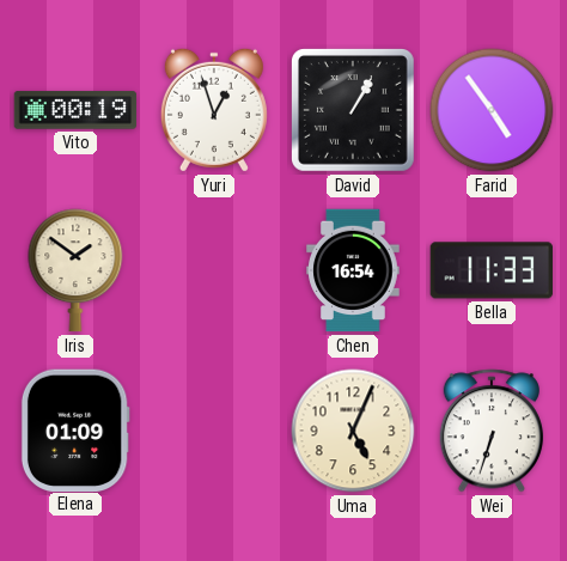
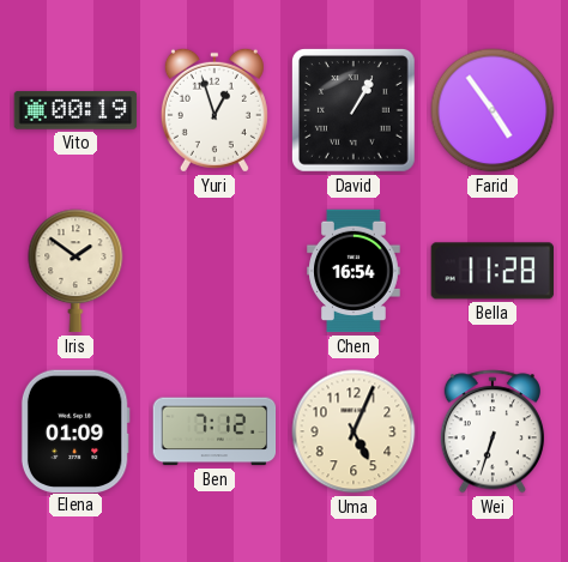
Bella: 11:33 -> 11:28 (491, 271)
Ben: none -> 7:12 (214, 431)
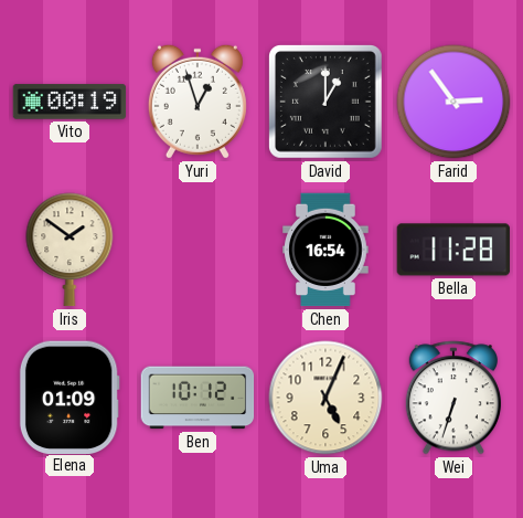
David: 1:05 -> 1:00 (325, 102)
Farid: 4:54 -> 2:54 (453, 102)
Ben: 7:12 -> 10:12 (198, 398)
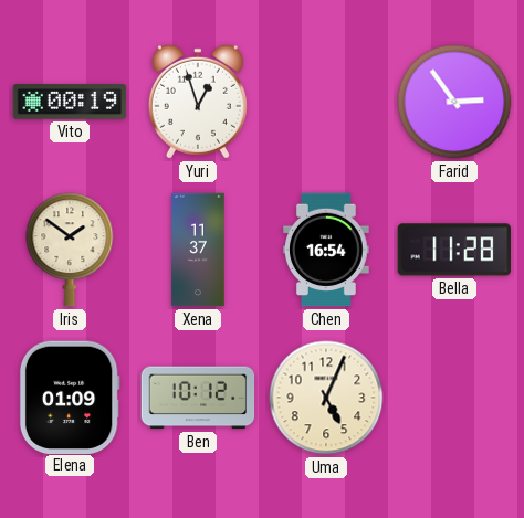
David: 1:00 -> none (325, 102)
Xena: none -> 11:37 (198, 250)
Wei: 6:33 -> none (453, 398)
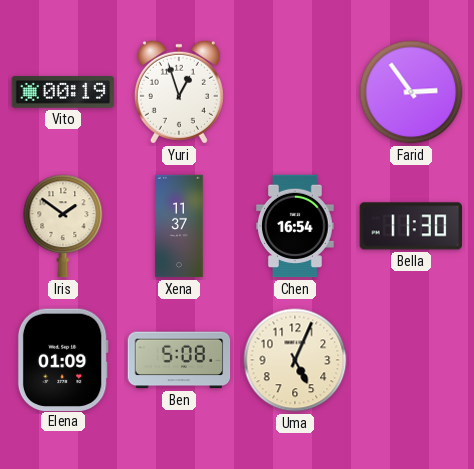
Bella: 11:28 -> 11:30 (410, 226)
Ben: 10:12 -> 5:08 (179, 360)
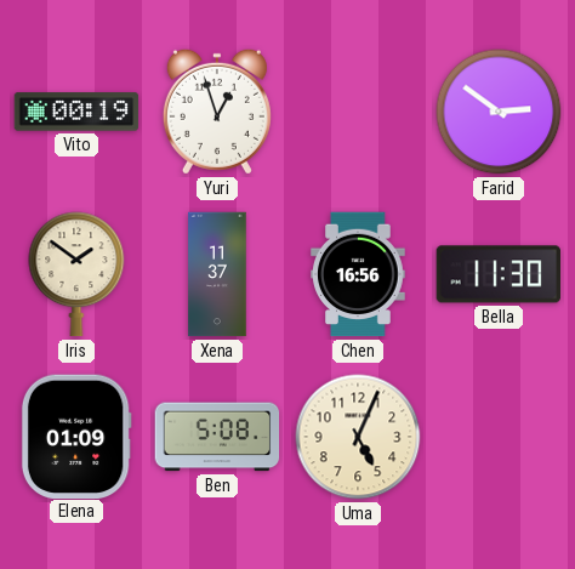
Farid: 2:54 -> 2:51 (499, 112)
Chen: 16:54 -> 16:56 (358, 274)
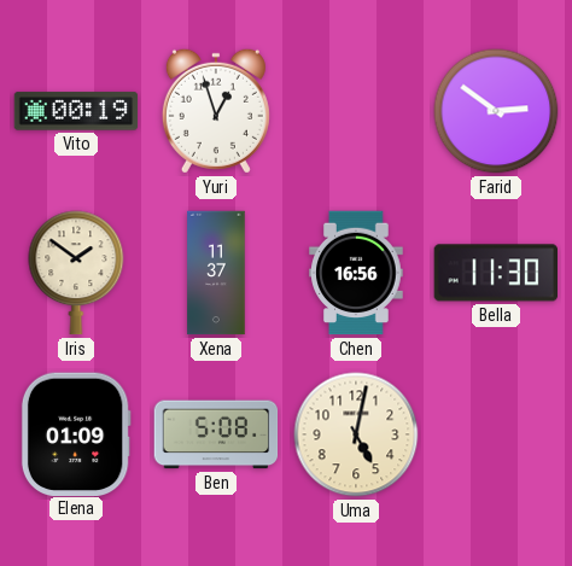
Uma: 5:04 -> 5:02 (356, 434)
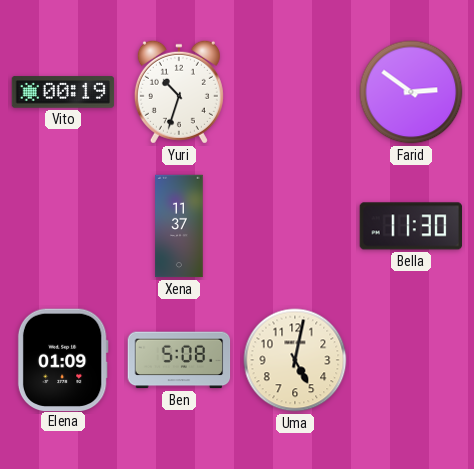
Yuri: 12:57 -> 10:33 (179, 92)
Iris: 1:51 -> none (76, 273)
Chen: 16:56 -> none (356, 273)
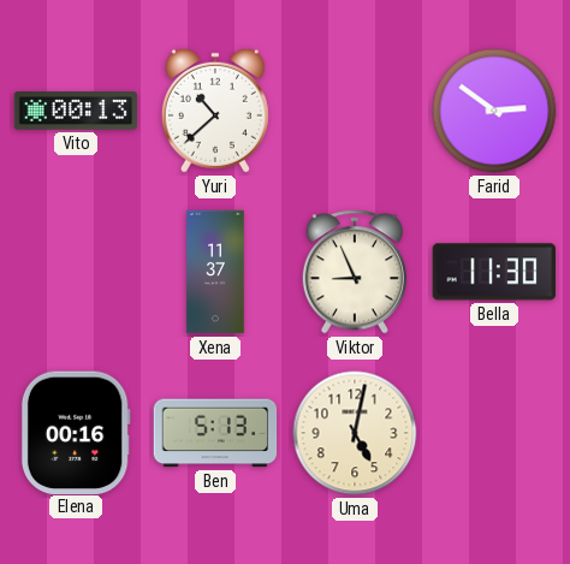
Vito: 00:19 -> 00:13 (76, 111)
Yuri: 10:33 -> 10:38 (215, 111)
Viktor: none -> 8:56 (355, 272)
Elena: 01:09 -> 00:16 (76, 432)
Ben: 5:08 -> 5:13 (215, 433)
